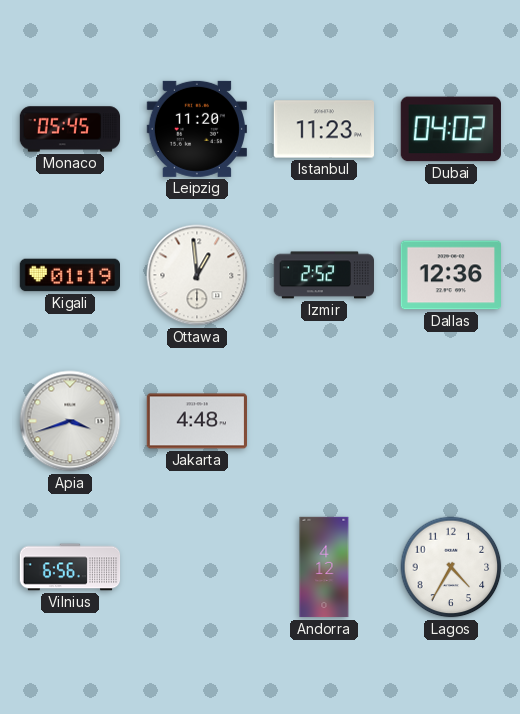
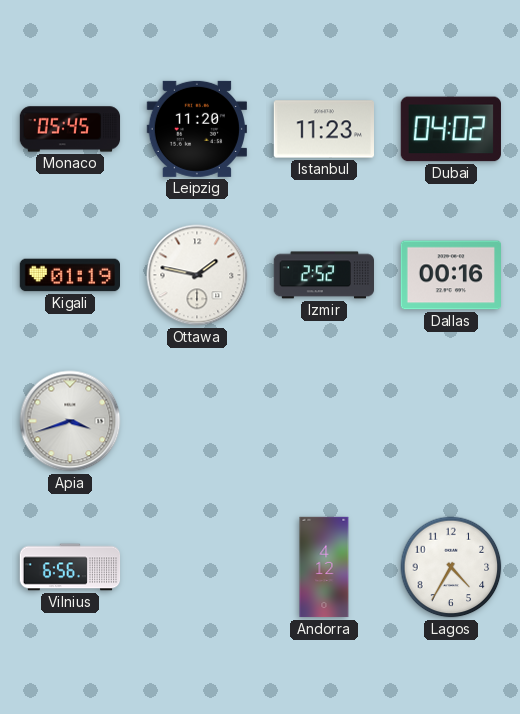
Ottawa: 12:59 -> 1:47 (197, 275)
Dallas: 12:36 -> 00:16 (450, 275)
Jakarta: 4:48 -> none (196, 421)
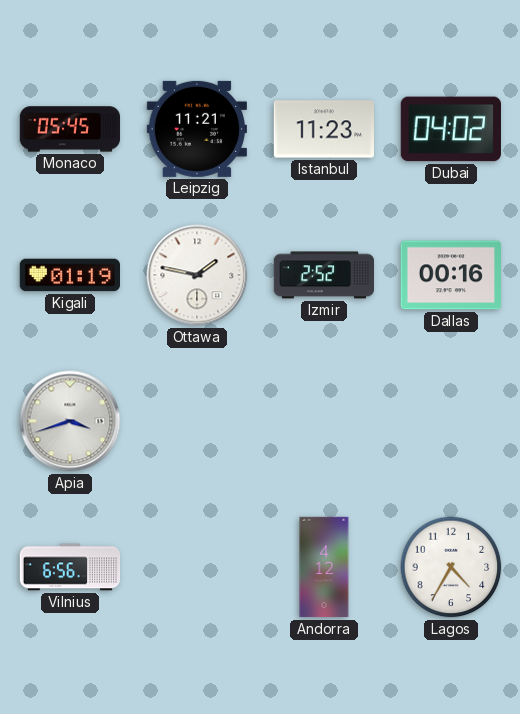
Leipzig: 11:20 -> 11:21 (197, 129)
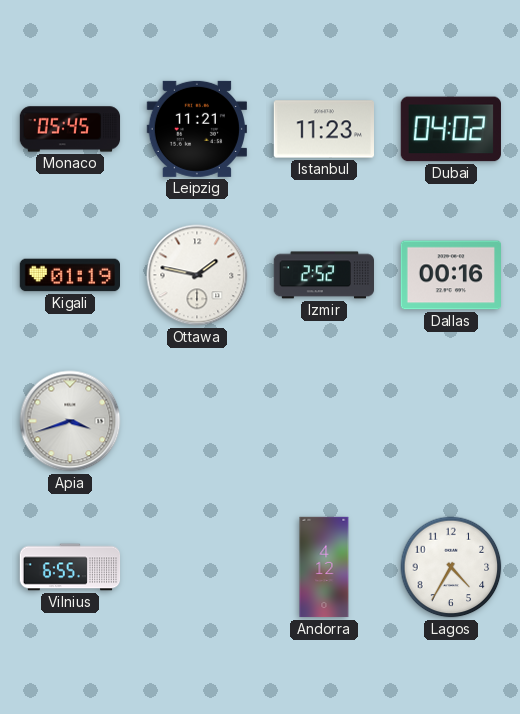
Vilnius: 6:56 -> 6:55 (70, 567)
